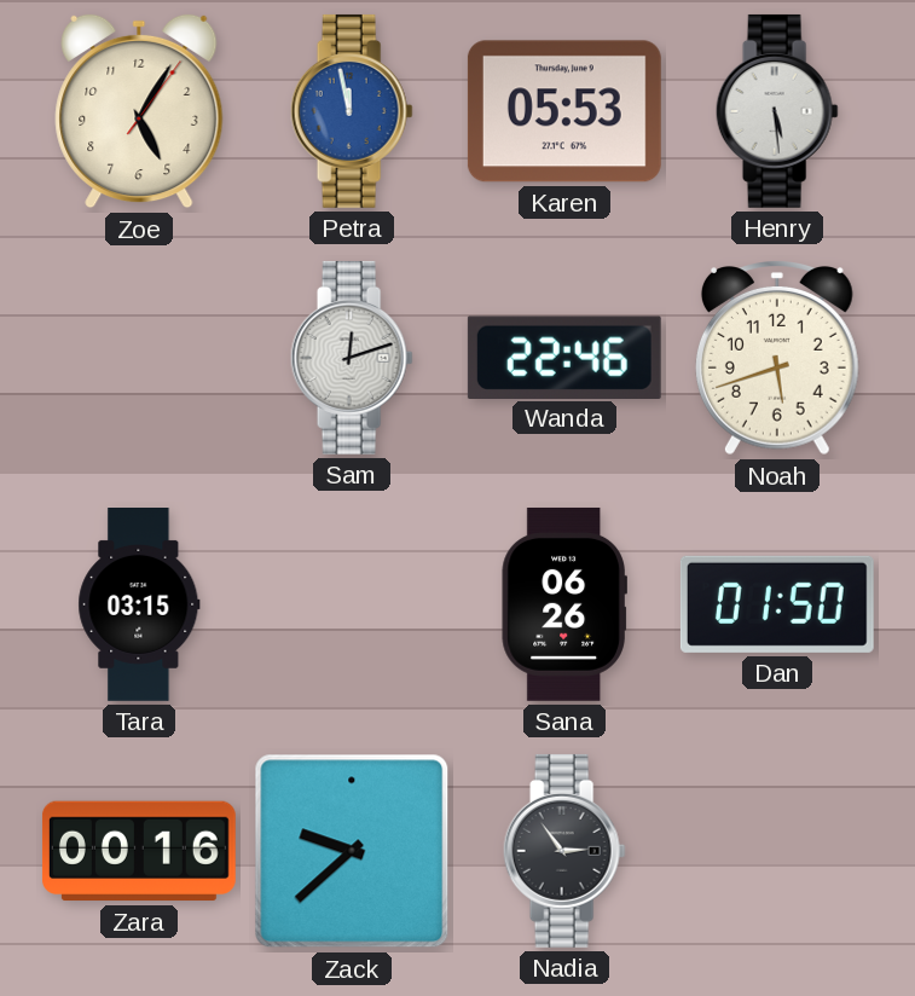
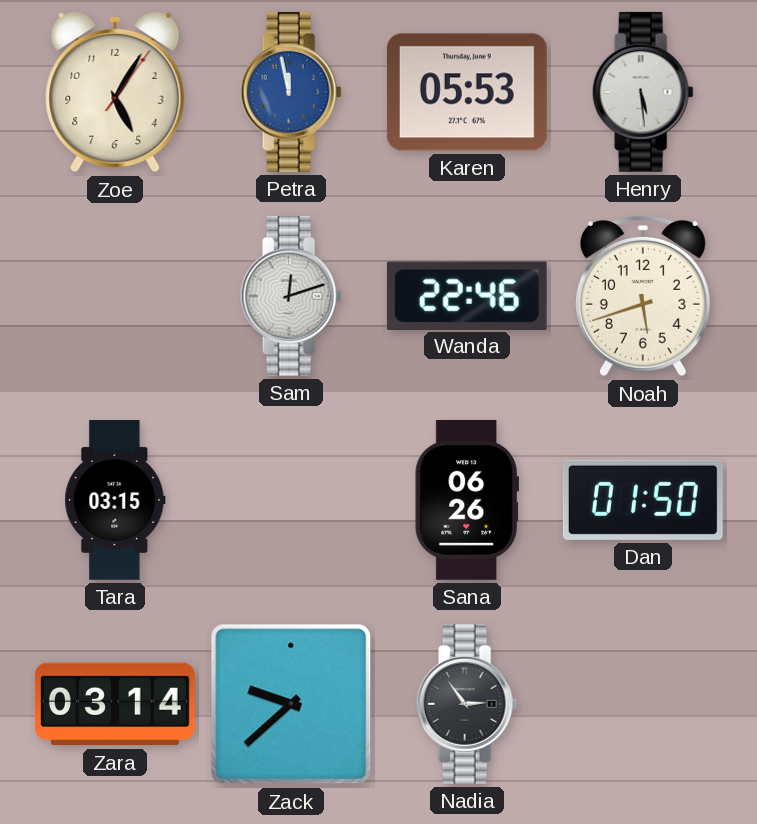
Zara: 00:16 -> 03:14 (115, 704)
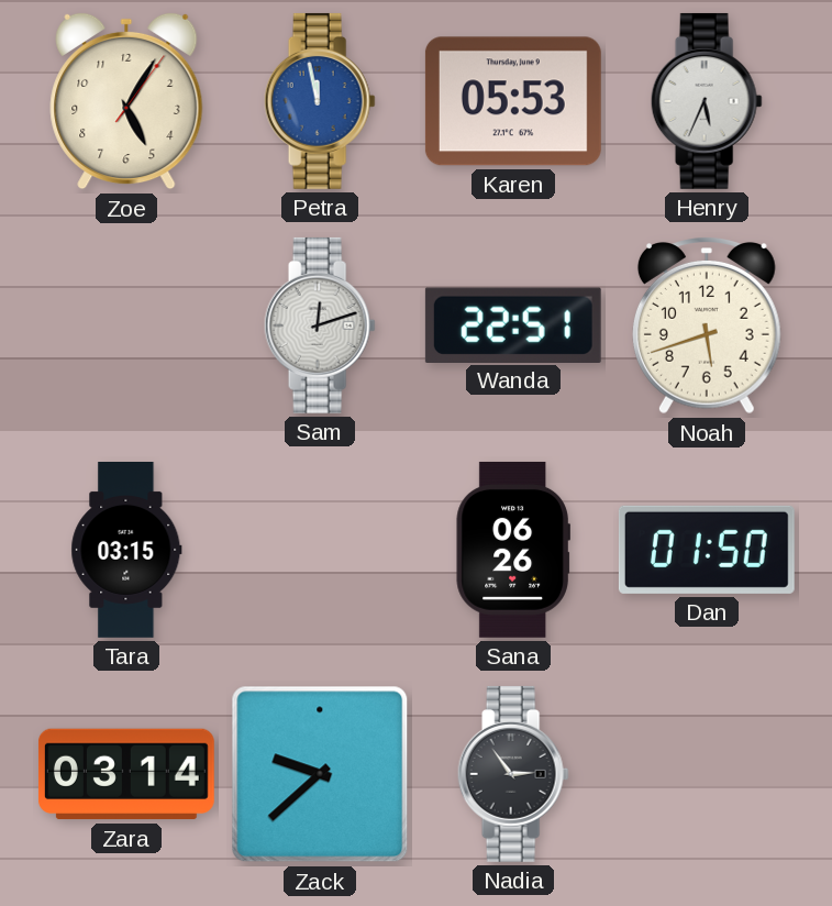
Henry: 5:29 -> 5:34 (707, 101)
Wanda: 22:46 -> 22:51 (513, 324)
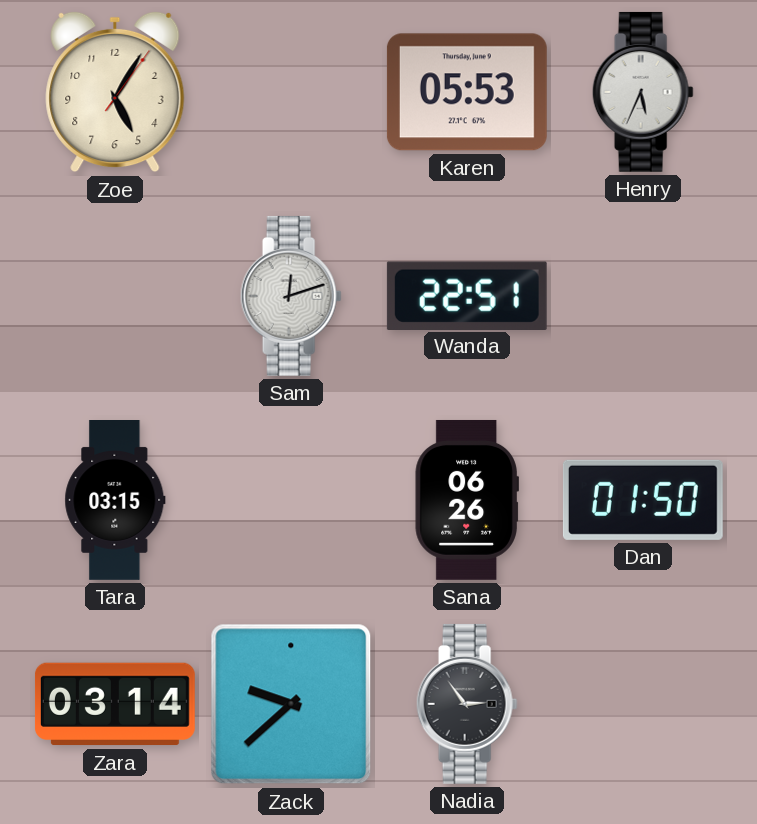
Petra: 11:58 -> none (320, 101)
Noah: 5:42 -> none (707, 327)
